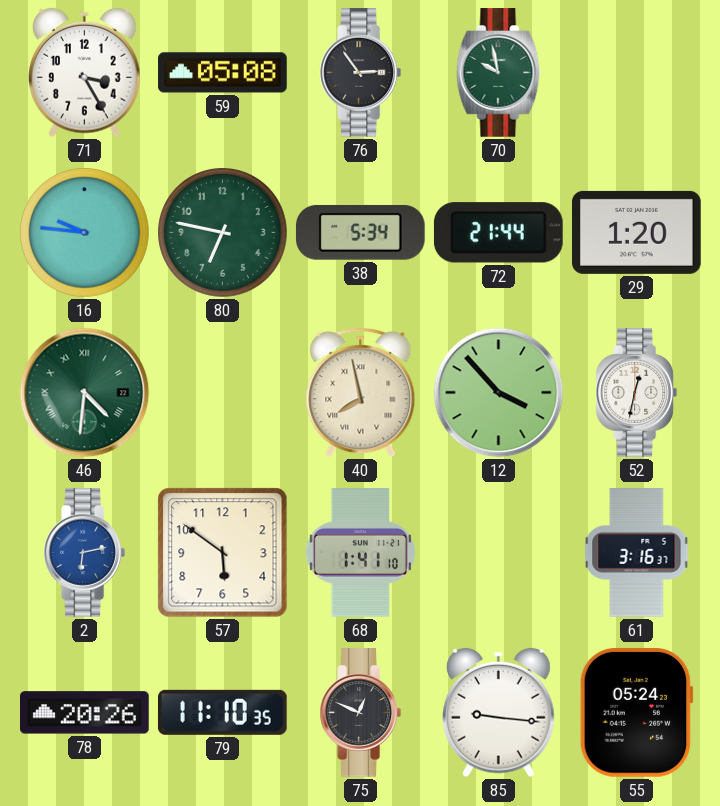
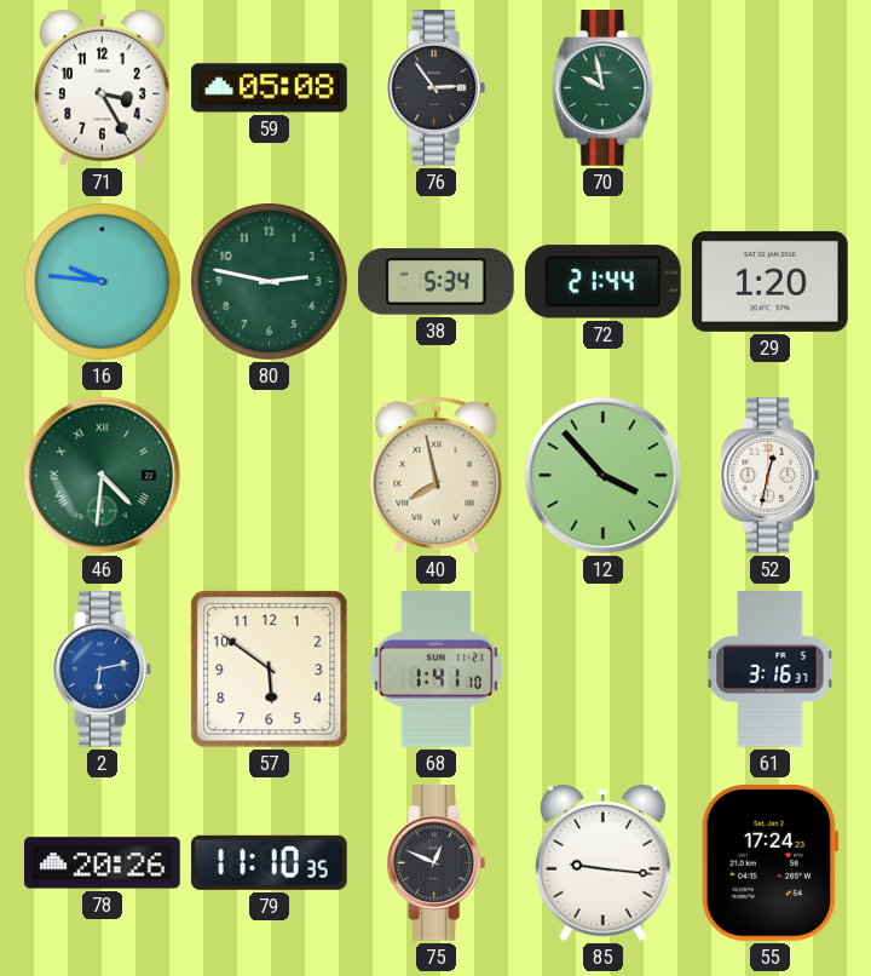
80: 6:47 -> 2:47 (270, 282)
55: 05:24 -> 17:24 (769, 862)
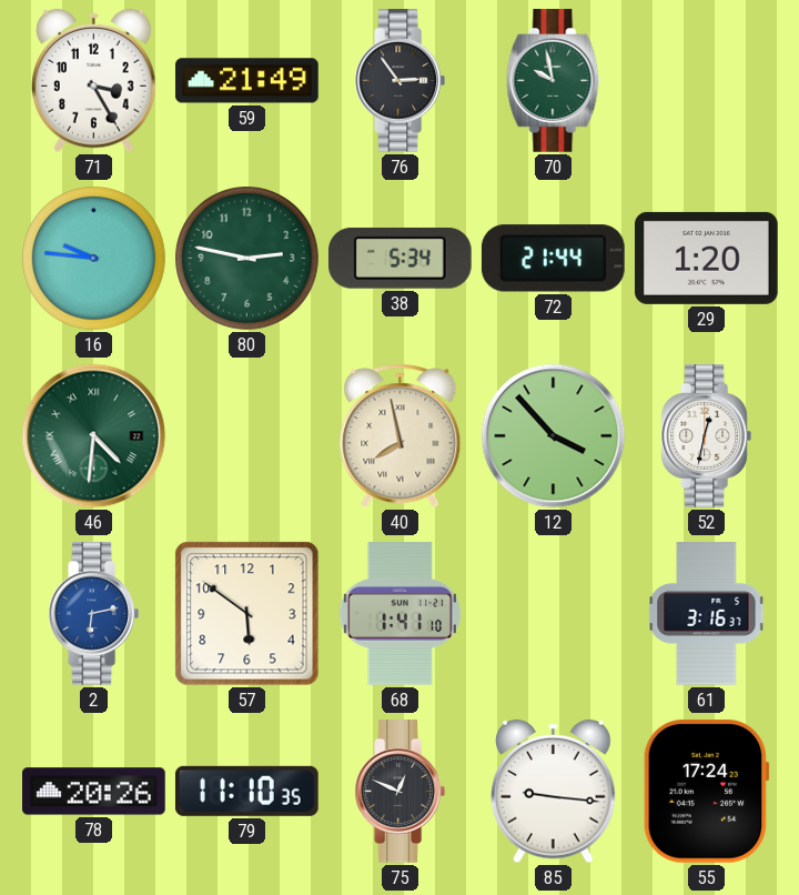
59: 05:08 -> 21:49 (247, 81)
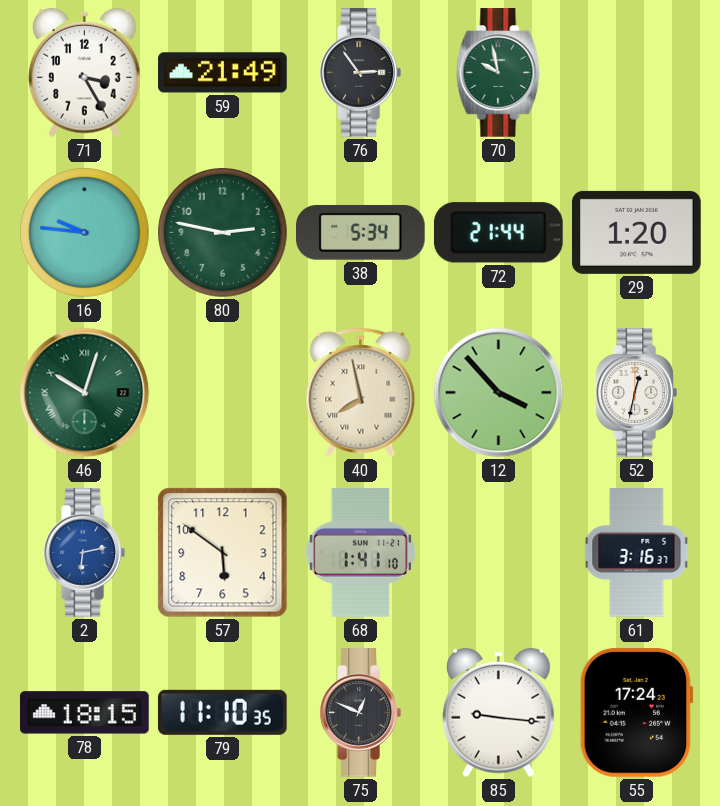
46: 4:31 -> 10:03 (85, 393)
78: 20:26 -> 18:15 (85, 713)
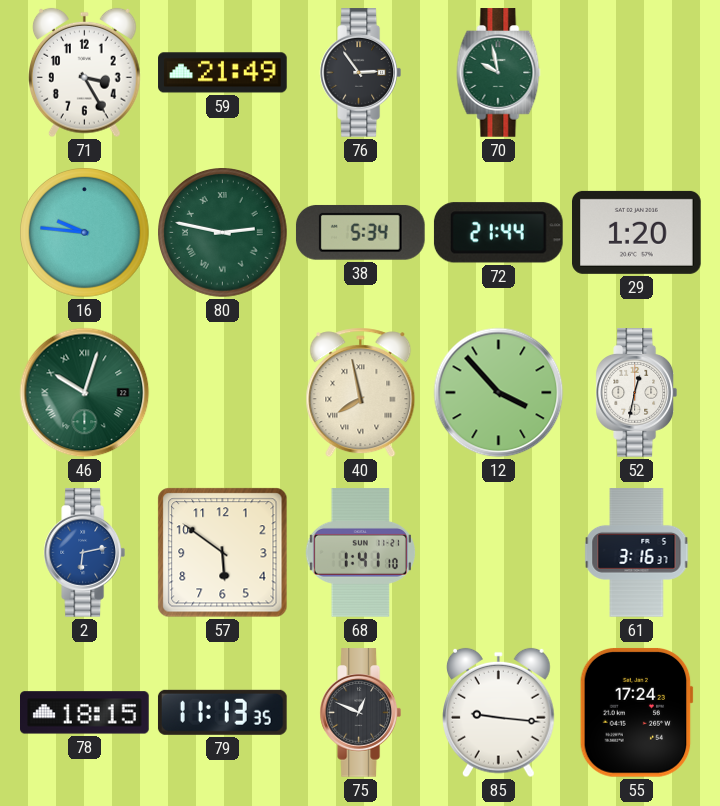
80 numerals: Arabic -> Roman (223, 233)
79: 11:10 -> 11:13 (222, 712)
